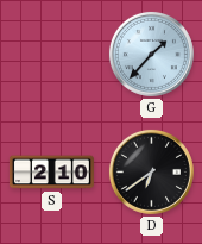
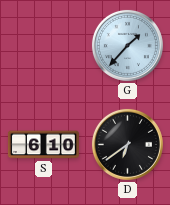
S: 2:10 -> 6:10 (43, 145)
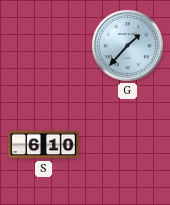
D: 6:39 -> none (127, 144)
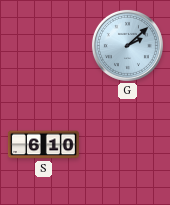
G: 1:37 -> 2:08 (127, 45)
